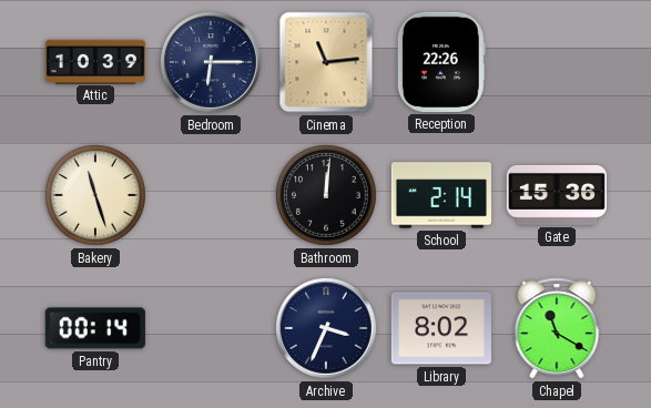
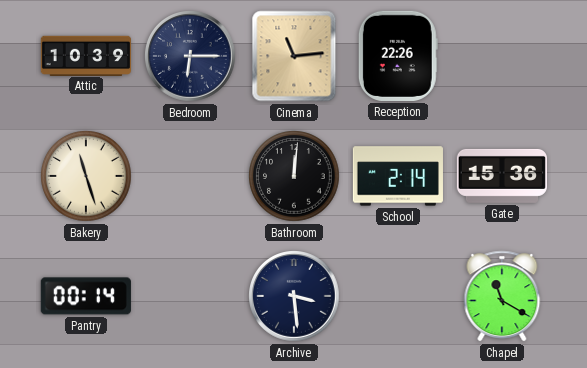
Archive: 3:34 -> 3:29 (295, 297)
Library: 8:02 -> none (441, 328)
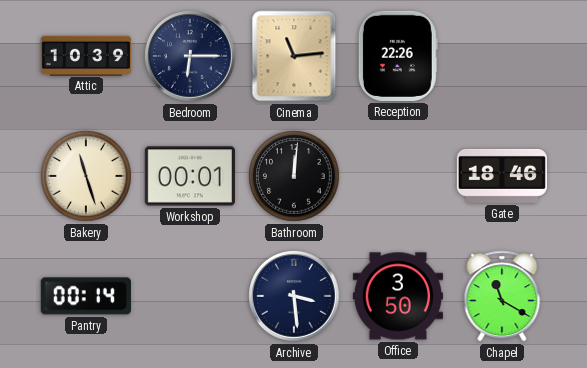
Workshop: none -> 00:01 (190, 176)
School: 2:14 -> none (398, 176)
Gate: 15:36 -> 18:46 (502, 176)
Office: none -> 3:50 (398, 296)
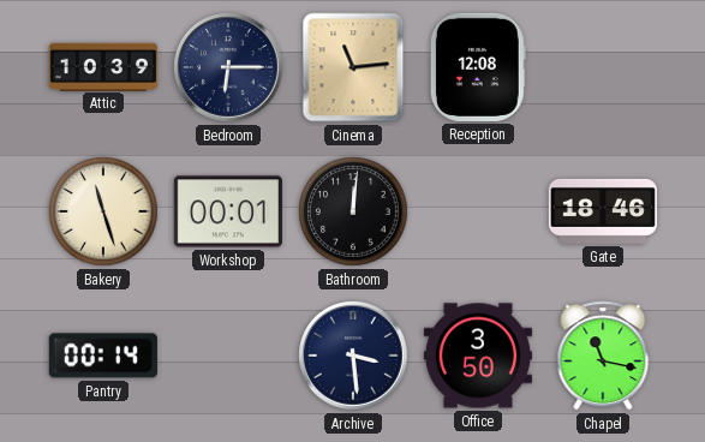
Reception: 22:26 -> 12:08 (478, 67)
Chapel: 11:20 -> 11:17 (603, 356)
